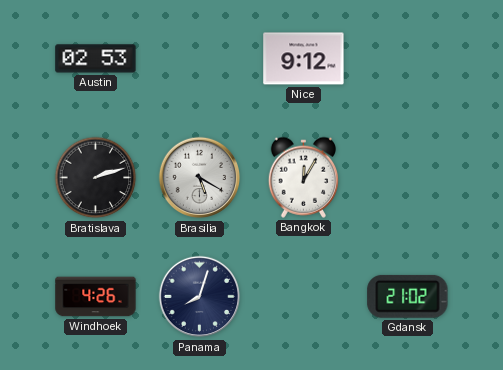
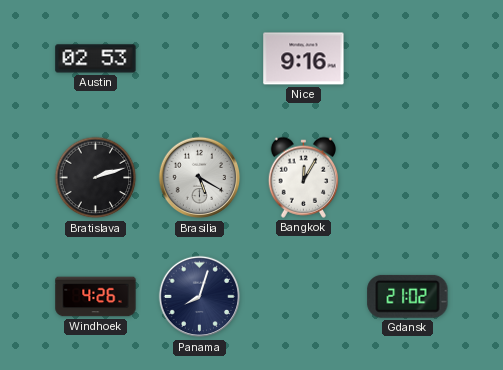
Nice: 9:12 -> 9:16 (304, 59)
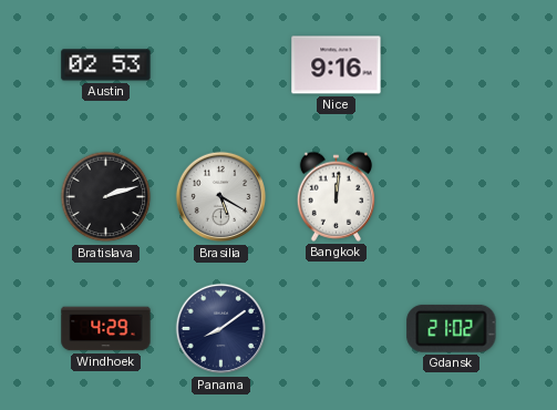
Bangkok: 12:05 -> 12:01 (336, 196)
Windhoek: 4:26 -> 4:29 (106, 329)
Panama: 8:03 -> 8:09 (221, 329)
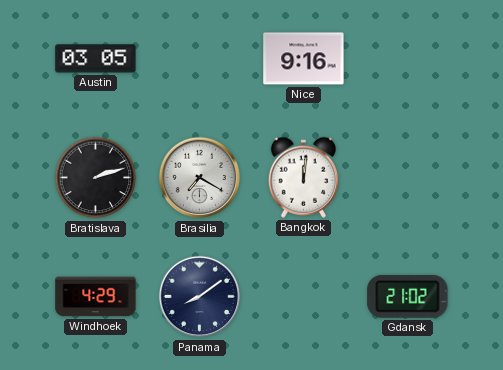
Austin: 02:53 -> 03:05 (96, 59)
Brasilia: 5:20 -> 7:20 (200, 178)
